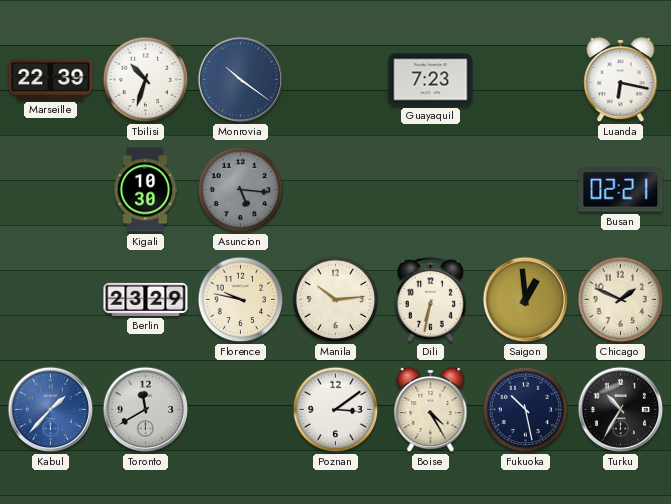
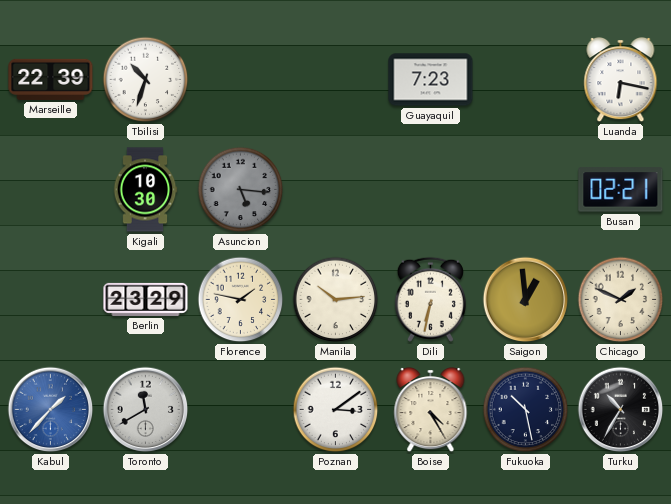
Monrovia: 10:21 -> none (241, 80)
Florence: 9:47 -> 1:47 (241, 300)
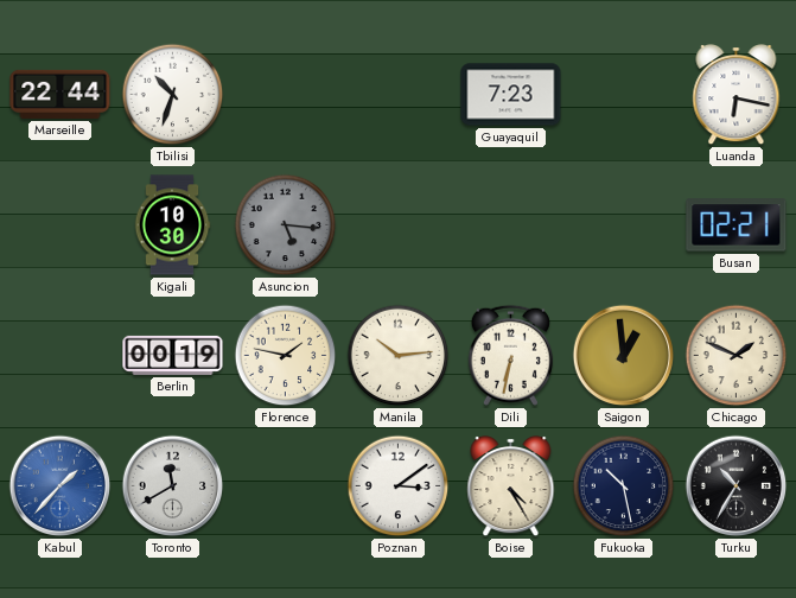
Marseille: 22:39 -> 22:44 (61, 94)
Berlin: 23:29 -> 00:19 (173, 355)
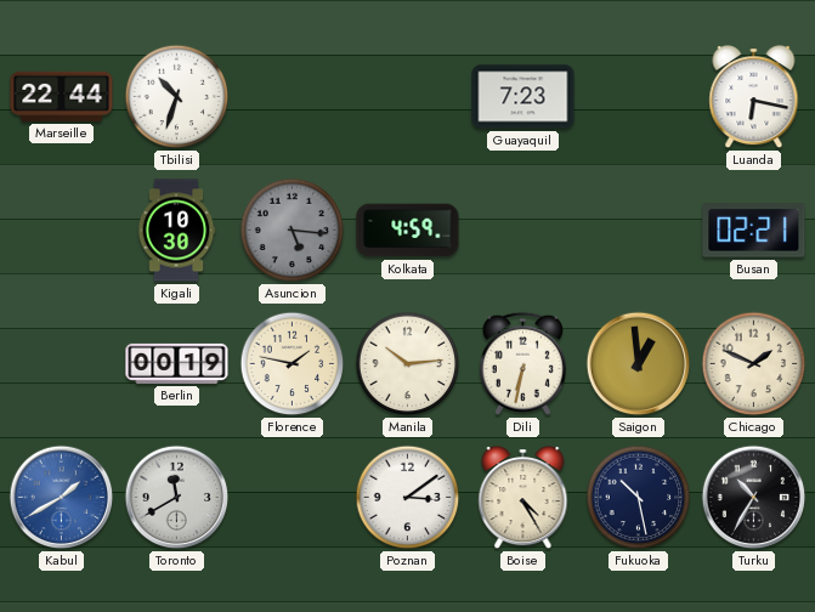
Kolkata: none -> 4:59 (408, 231)
Kabul: 1:37 -> 1:40 (62, 498)
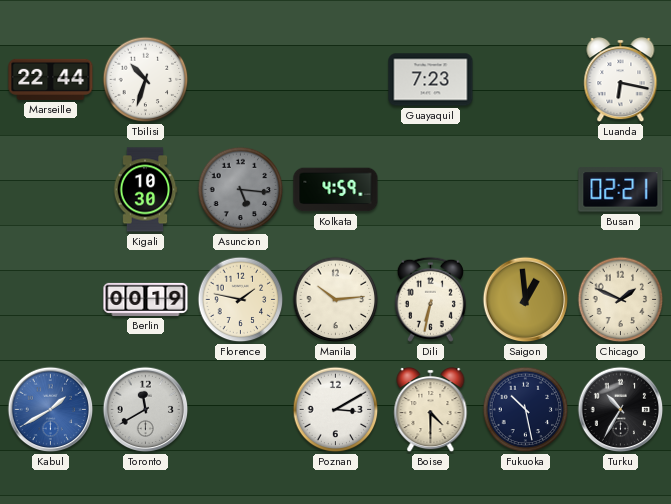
Poznan: 3:09 -> 3:10 (336, 410)
Boise: 4:25 -> 4:30 (431, 411)
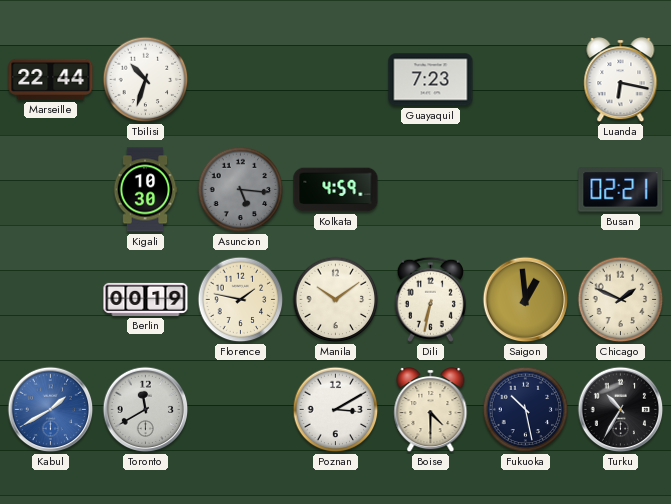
Manila: 10:14 -> 10:09 (336, 300)
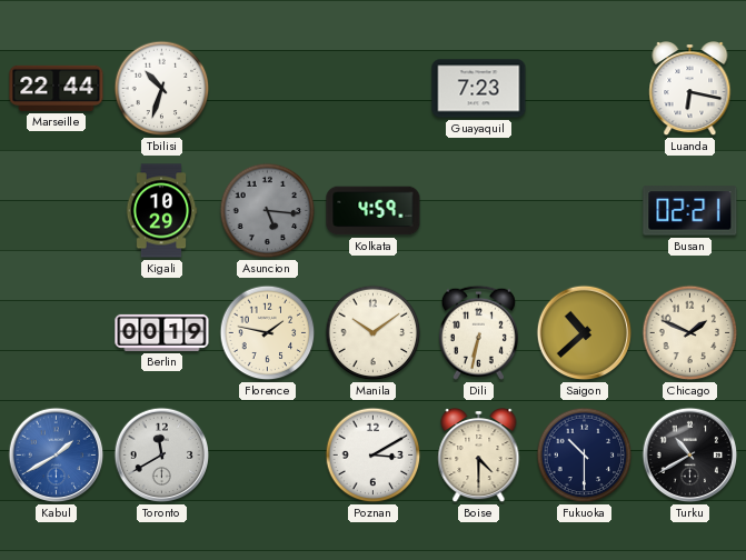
Kigali: 10:30 -> 10:29 (161, 211)
Saigon: 12:59 -> 10:38 (585, 333)
Fukuoka: 10:28 -> 10:30 (585, 456)
Turku: 10:35 -> 10:40 (690, 456)
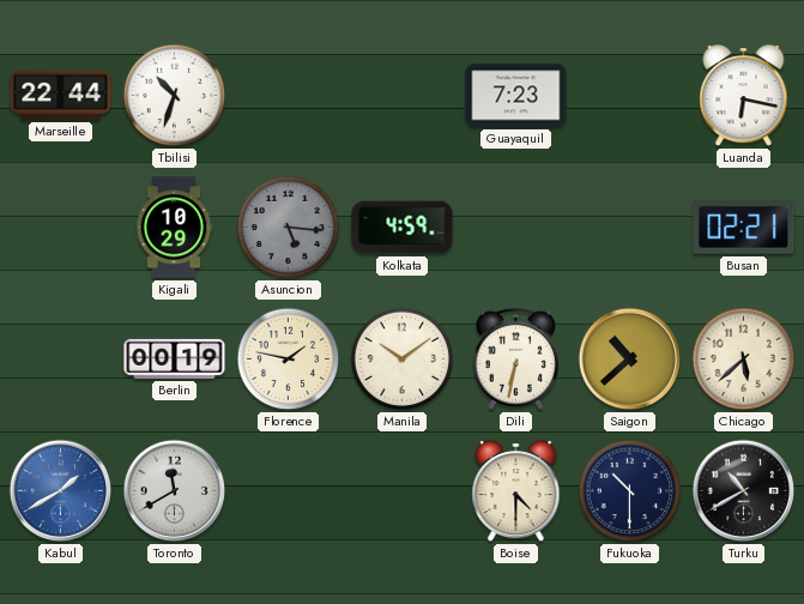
Chicago: 1:49 -> 5:38 (744, 360)
Poznan: 3:10 -> none (374, 456)
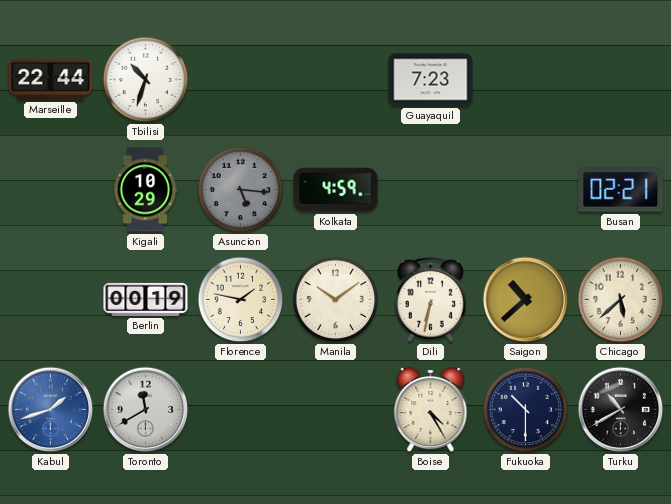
Luanda: 6:17 -> none (744, 97)
Kabul: 1:40 -> 1:42 (51, 410)
Boise: 4:30 -> 4:25 (431, 411)
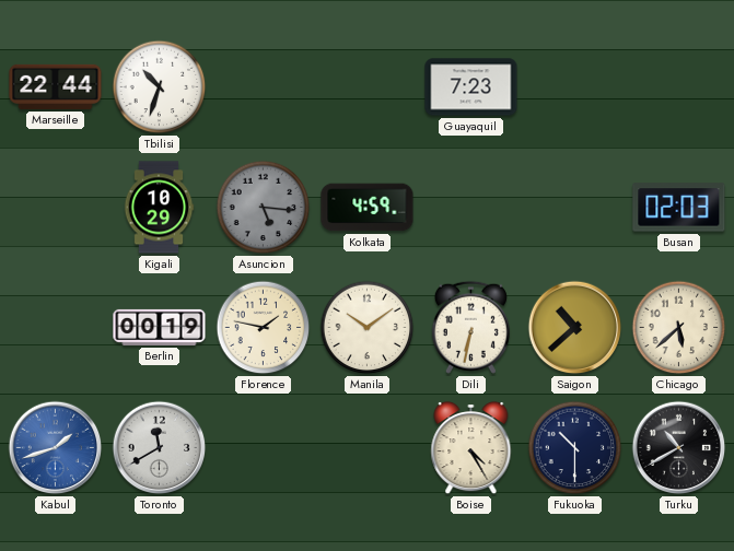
Busan: 02:21 -> 02:03 (679, 208)
